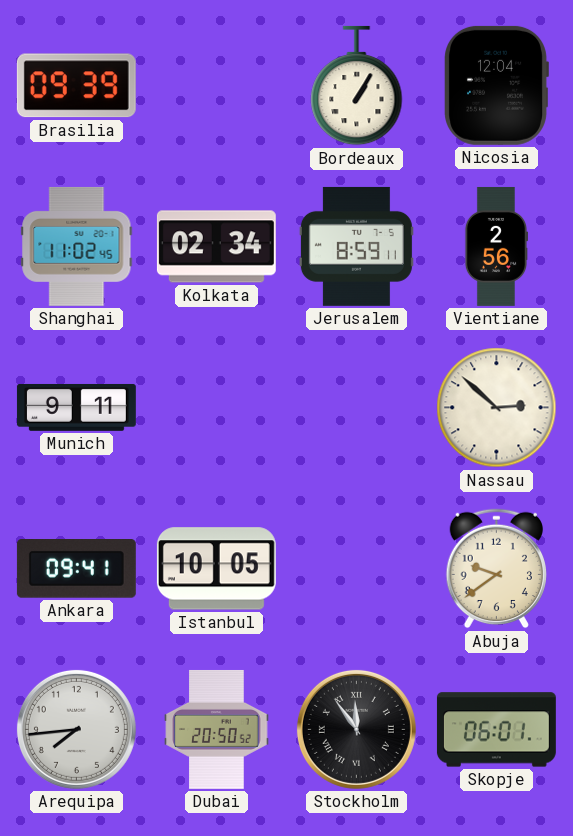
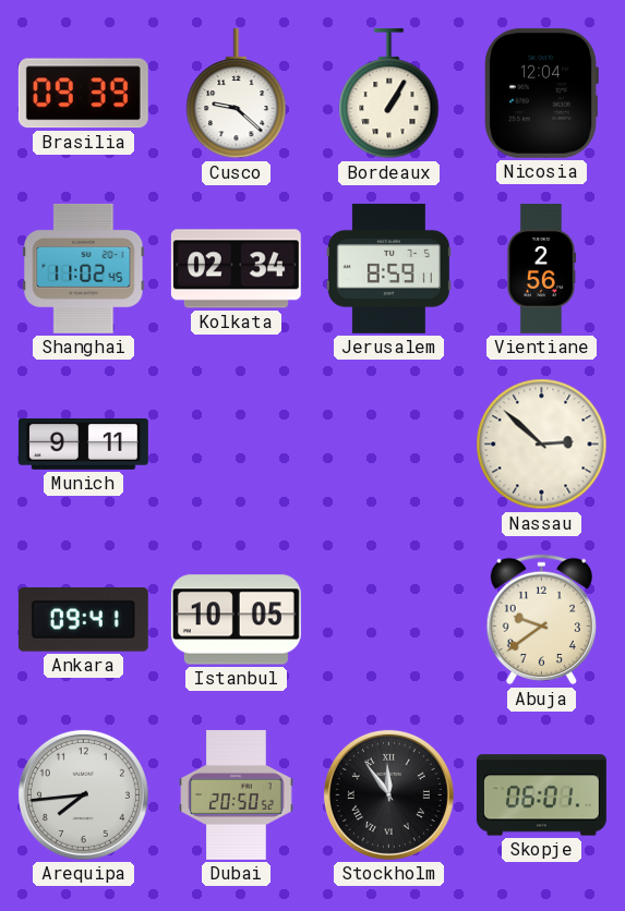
Cusco: none -> 9:22 (237, 94)
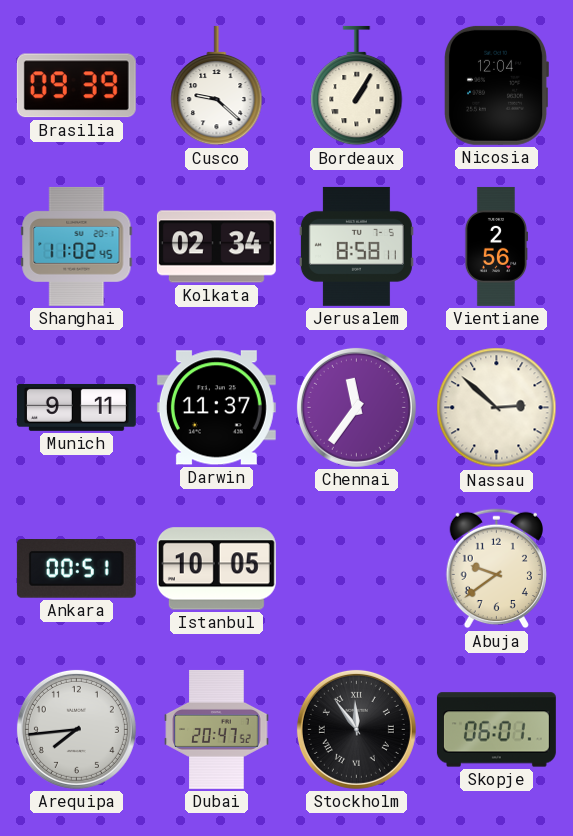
Jerusalem: 8:59 -> 8:58 (356, 246)
Darwin: none -> 11:37 (216, 408)
Chennai: none -> 11:36 (356, 407)
Ankara: 09:41 -> 00:51 (76, 569)
Dubai: 20:50 -> 20:47 (217, 729)
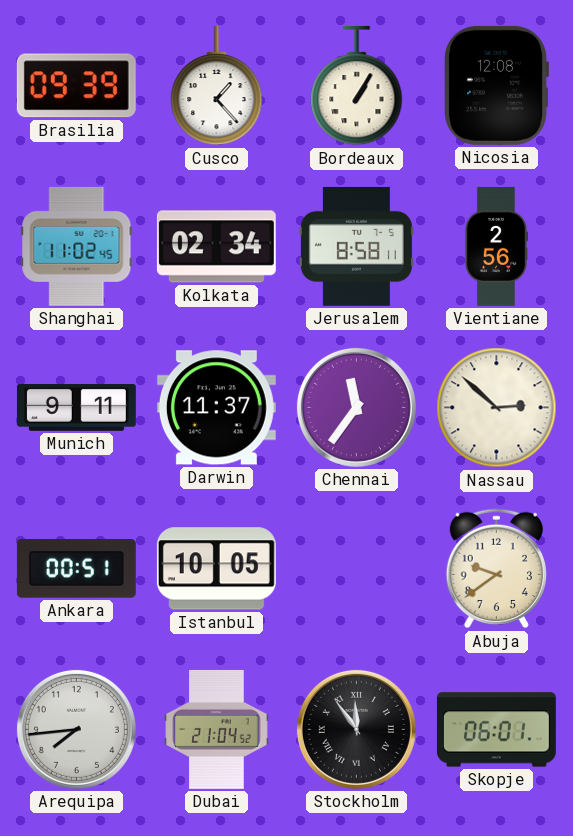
Cusco: 9:22 -> 1:23 (217, 86)
Nicosia: 12:04 -> 12:08 (497, 85)
Dubai: 20:47 -> 21:04 (217, 729)
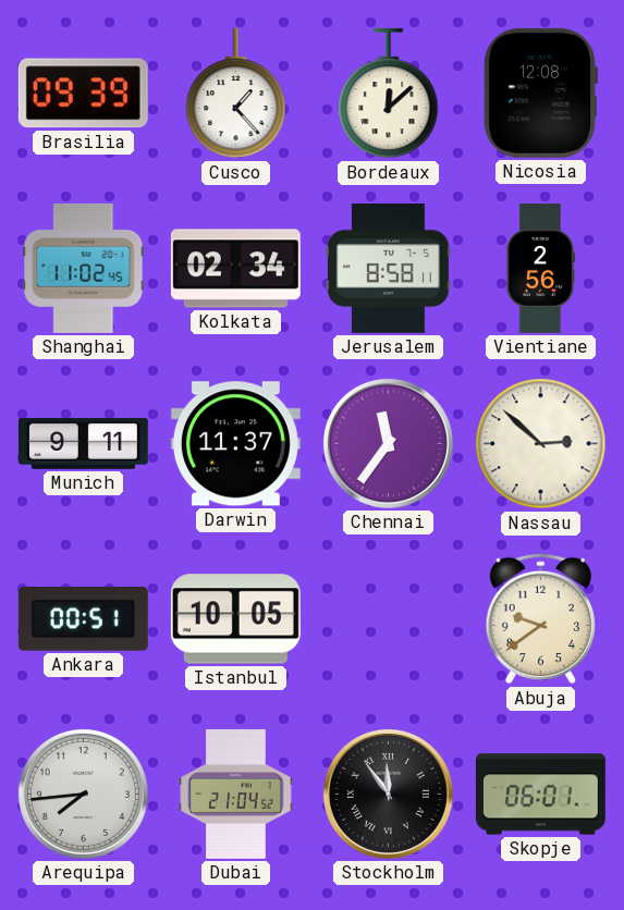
Bordeaux: 1:05 -> 12:08 (389, 94)
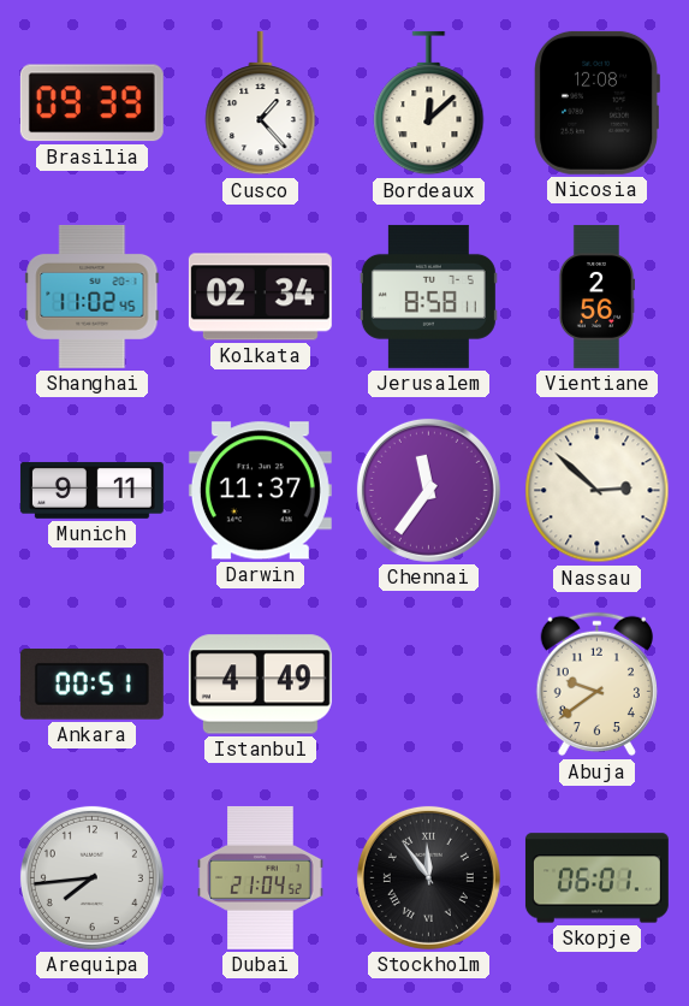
Istanbul: 10:05 -> 4:49 (260, 685)
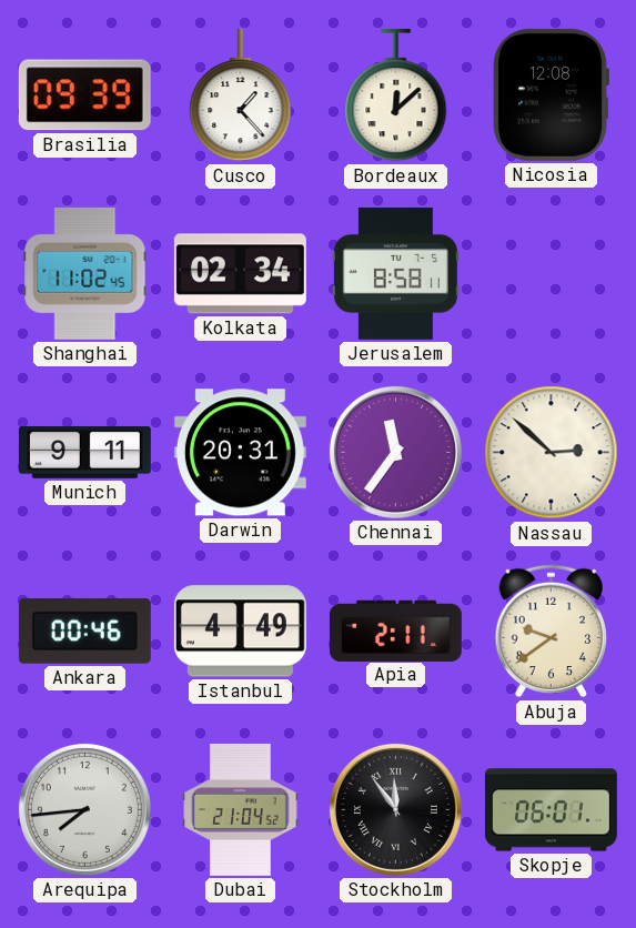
Vientiane: 2:56 -> none (595, 296)
Darwin: 11:37 -> 20:31 (240, 453)
Ankara: 00:51 -> 00:46 (84, 632)
Apia: none -> 2:11 (395, 631)
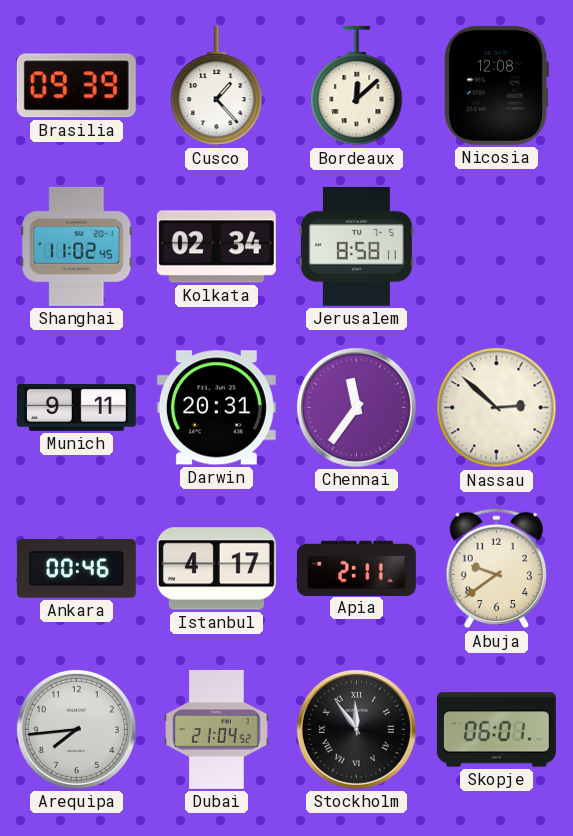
Istanbul: 4:49 -> 4:17 (216, 569)
